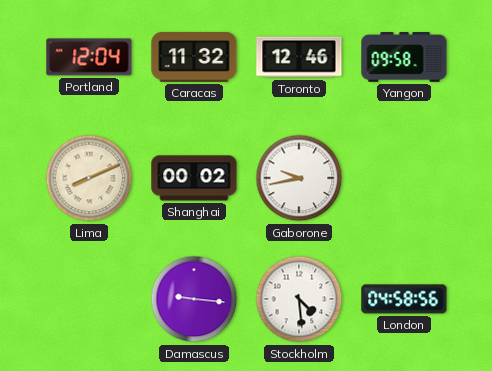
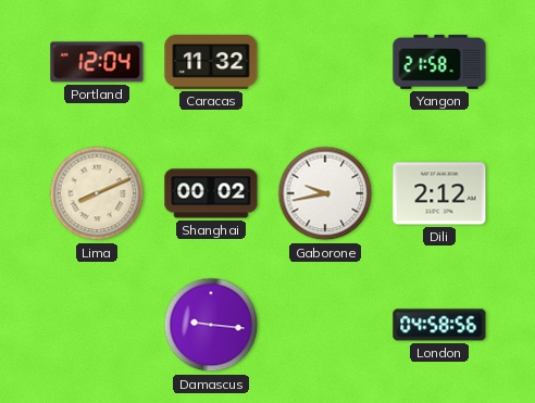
Toronto: 12:46 -> none (299, 57)
Yangon: 09:58 -> 21:58 (439, 63)
Dili: none -> 2:12 (439, 193)
Stockholm: 4:29 -> none (299, 299)
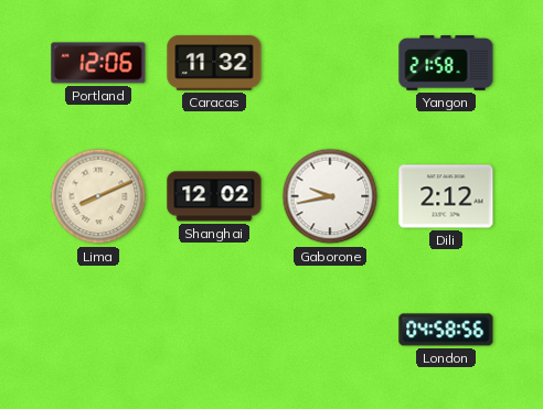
Portland: 12:04 -> 12:06 (98, 63)
Shanghai: 00:02 -> 12:02 (214, 196)
Damascus: 9:16 -> none (211, 325)
